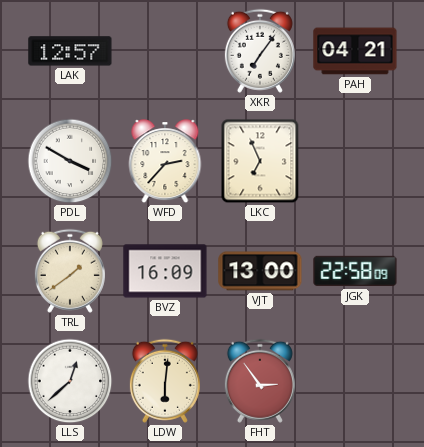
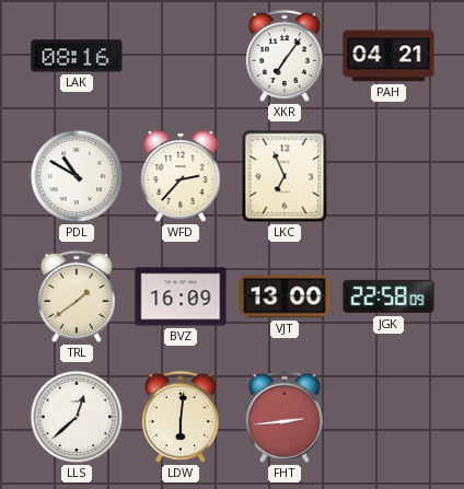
LAK: 12:57 -> 08:16 (77, 56)
PDL: 3:50 -> 10:50 (77, 176)
FHT: 2:54 -> 2:44 (285, 417)
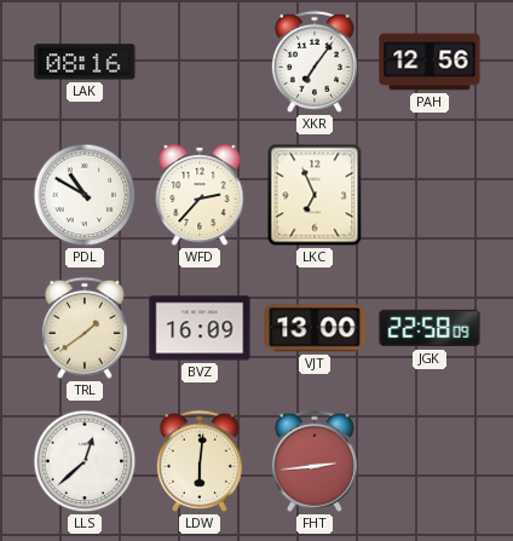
PAH: 04:21 -> 12:56 (430, 62)
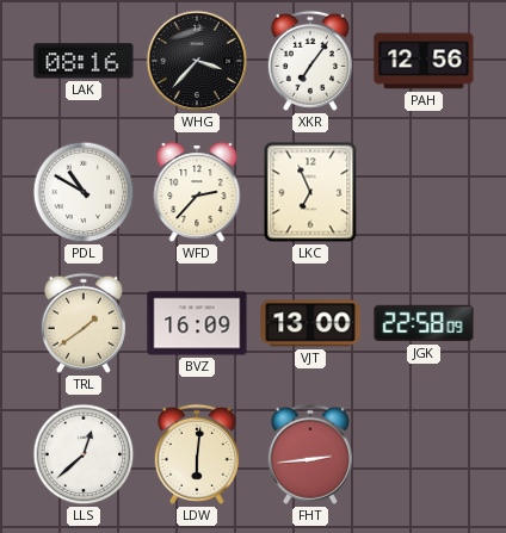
WHG: none -> 3:37 (197, 61)
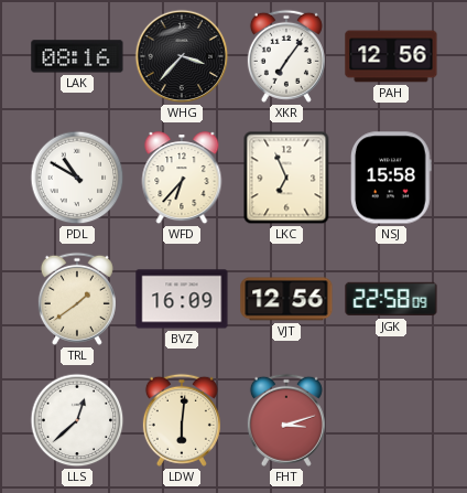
WFD: 2:37 -> 6:37 (182, 179)
NSJ: none -> 15:58 (392, 178)
VJT: 13:00 -> 12:56 (286, 299)
FHT: 2:44 -> 3:12 (286, 420)
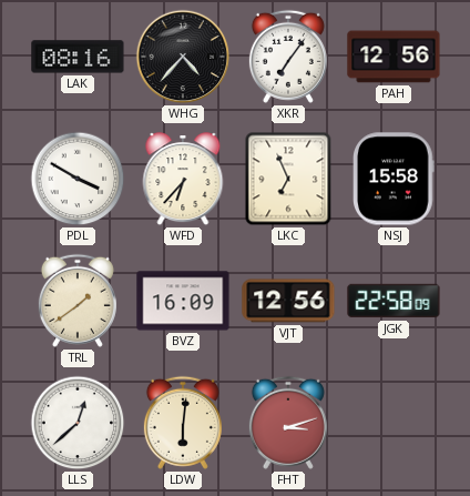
WHG: 3:37 -> 4:37 (183, 57)
PDL: 10:50 -> 3:50 (78, 179)
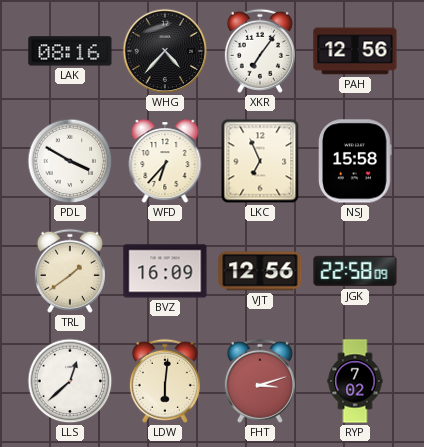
RYP: none -> 7:02 (355, 381)
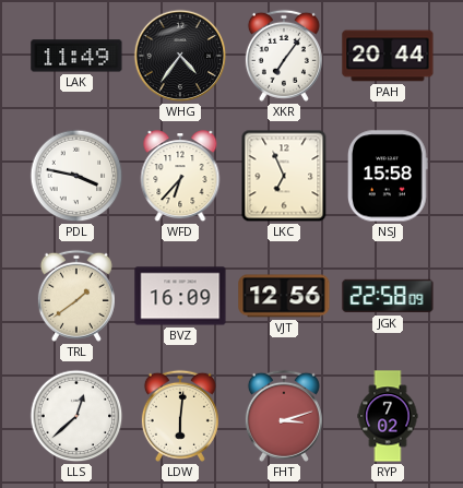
LAK: 08:16 -> 11:49 (76, 56)
WHG: 4:37 -> 4:36 (180, 56)
PAH: 12:56 -> 20:44 (388, 56)
PDL: 3:50 -> 3:47 (76, 176)
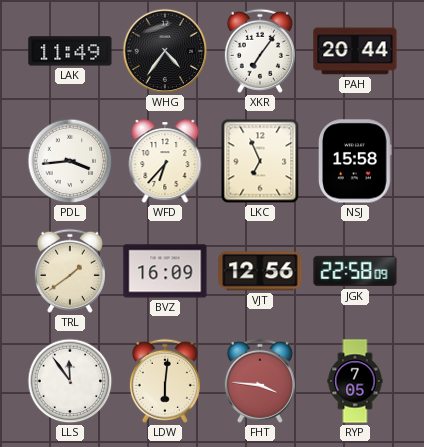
PDL: 3:47 -> 3:44 (70, 161)
LLS: 12:38 -> 11:54 (70, 381)
FHT: 3:12 -> 3:46 (260, 381)
RYP: 7:02 -> 7:05 (355, 381)
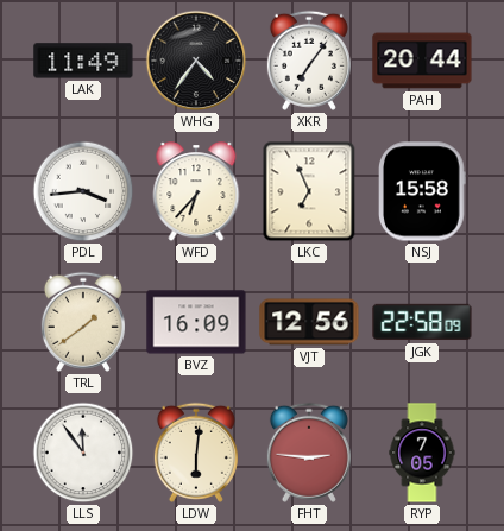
FHT: 3:46 -> 2:46 (309, 453)
